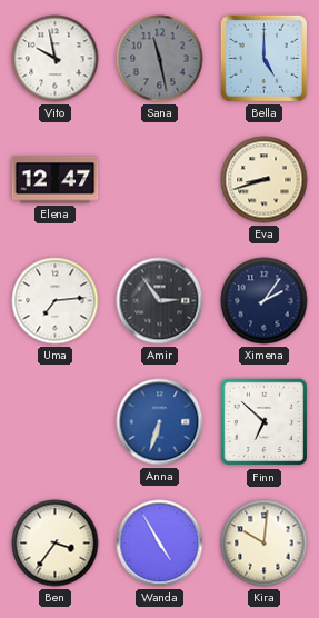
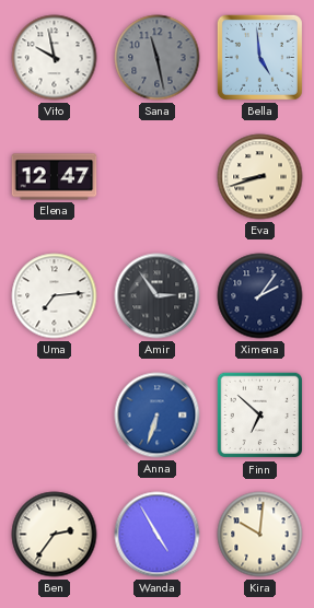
Bella: 5:00 -> 4:59 (259, 57)
Ben: 3:36 -> 2:36 (55, 535)
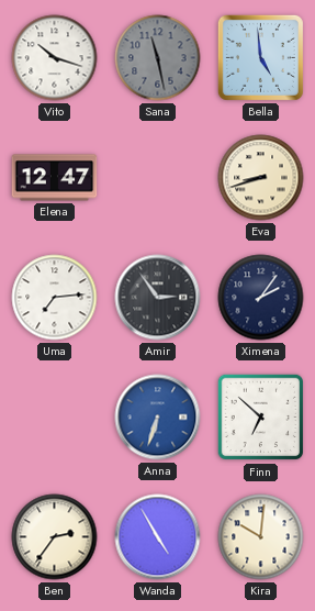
Vito: 9:58 -> 10:18 (55, 58)
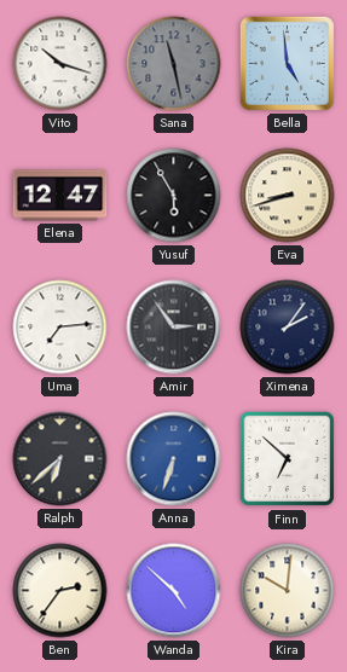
Yusuf: none -> 5:55 (174, 196)
Ralph: none -> 6:38 (60, 459)
Wanda: 4:55 -> 4:52 (174, 591)
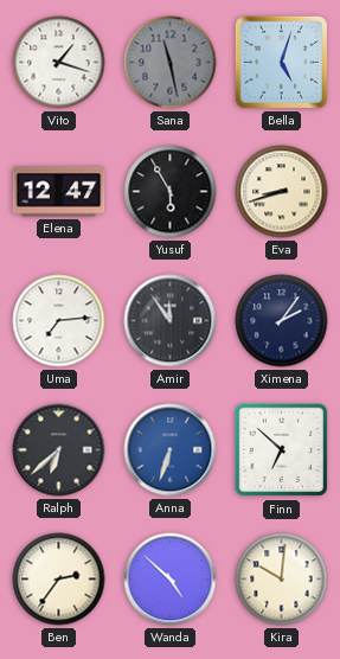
Vito: 10:18 -> 1:18 (59, 63)
Bella: 4:59 -> 5:03 (281, 62)
Amir: 2:54 -> 11:54 (171, 321)
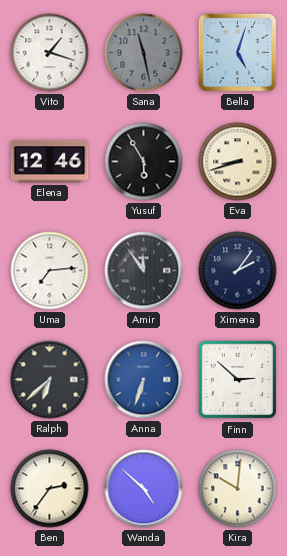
Elena: 12:47 -> 12:46 (50, 162)
Finn: 6:52 -> 2:52 (238, 380)
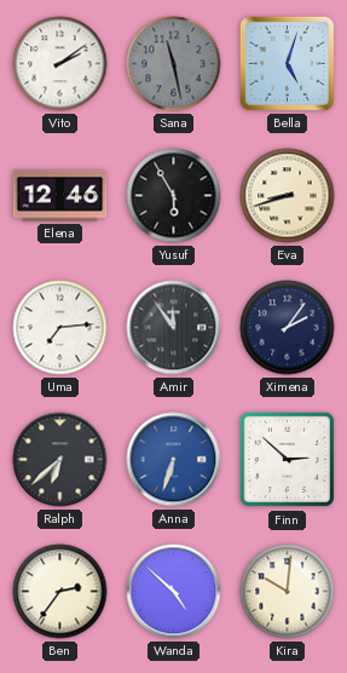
Vito: 1:18 -> 2:09 (60, 64)
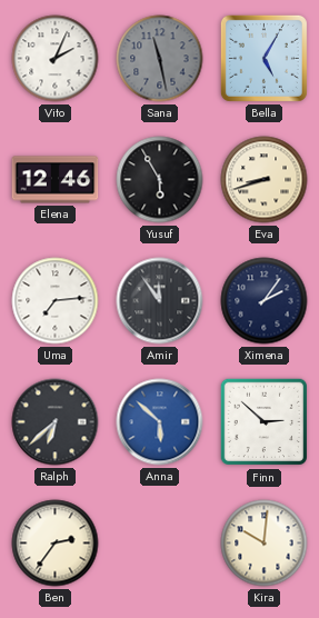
Vito: 2:09 -> 2:04 (56, 59)
Bella: 5:03 -> 5:05 (263, 58)
Anna: 6:33 -> 5:52 (160, 422)
Wanda: 4:52 -> none (174, 592)
